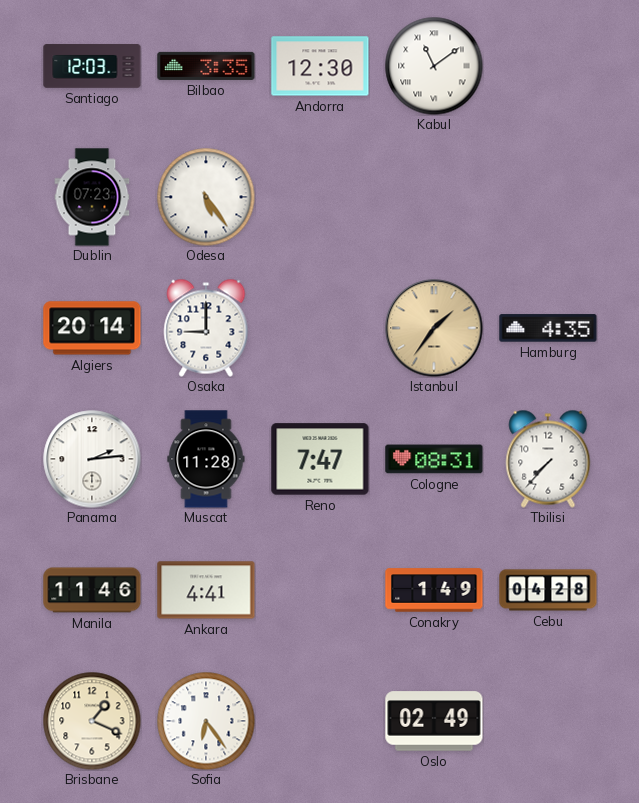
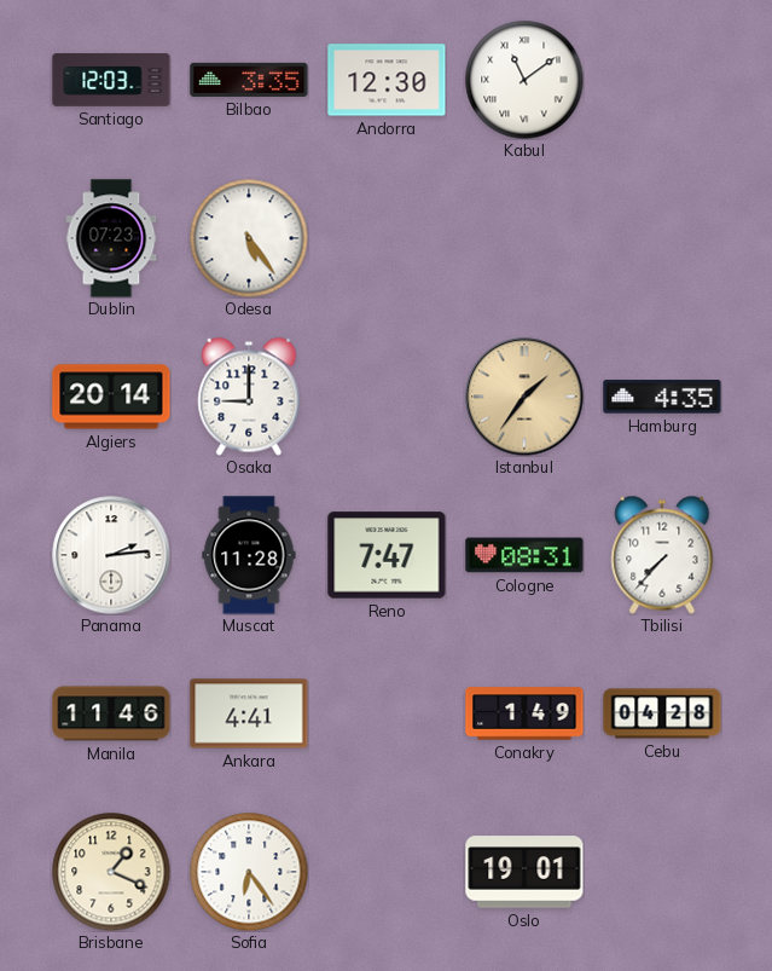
Oslo: 02:49 -> 19:01 (524, 872)
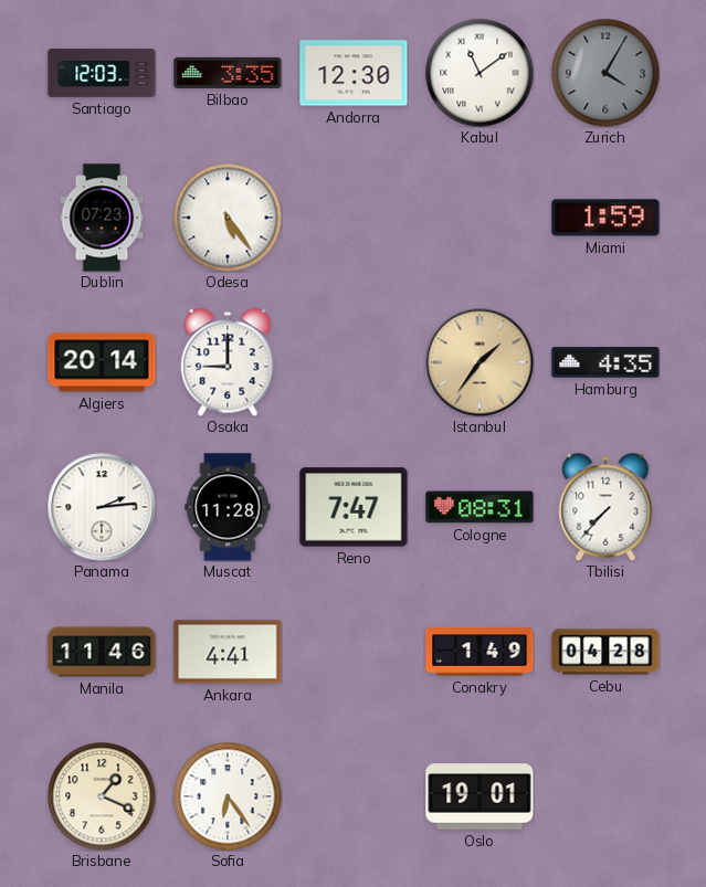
Zurich: none -> 4:05 (605, 73)
Miami: none -> 1:59 (605, 218)
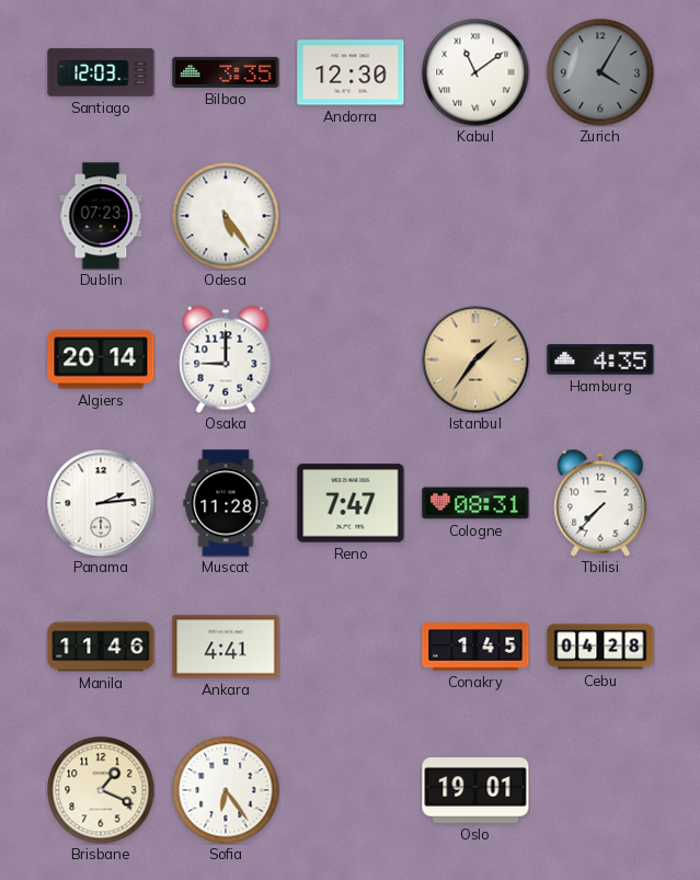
Miami: 1:59 -> none (605, 218)
Conakry: 1:49 -> 1:45 (475, 647)
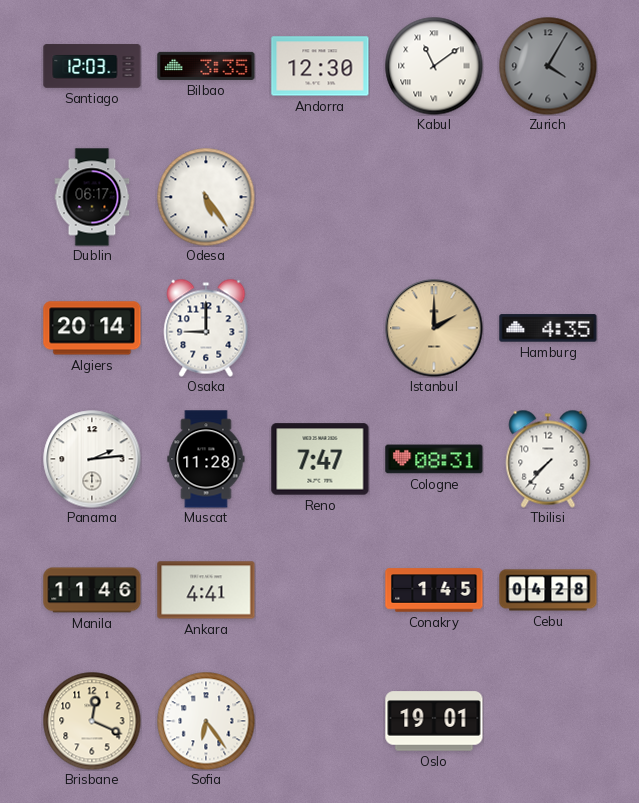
Dublin: 07:23 -> 06:17 (92, 197)
Istanbul: 1:36 -> 2:00 (434, 328)
Brisbane: 1:19 -> 12:19 (92, 721)
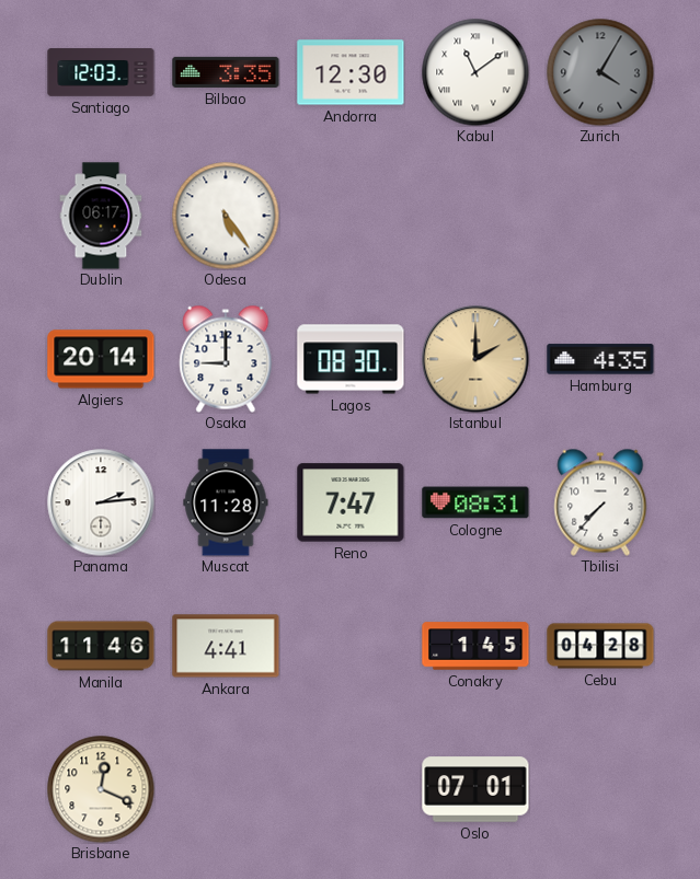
Lagos: none -> 08:30 (351, 359)
Sofia: 6:24 -> none (206, 721)
Oslo: 19:01 -> 07:01 (475, 789)
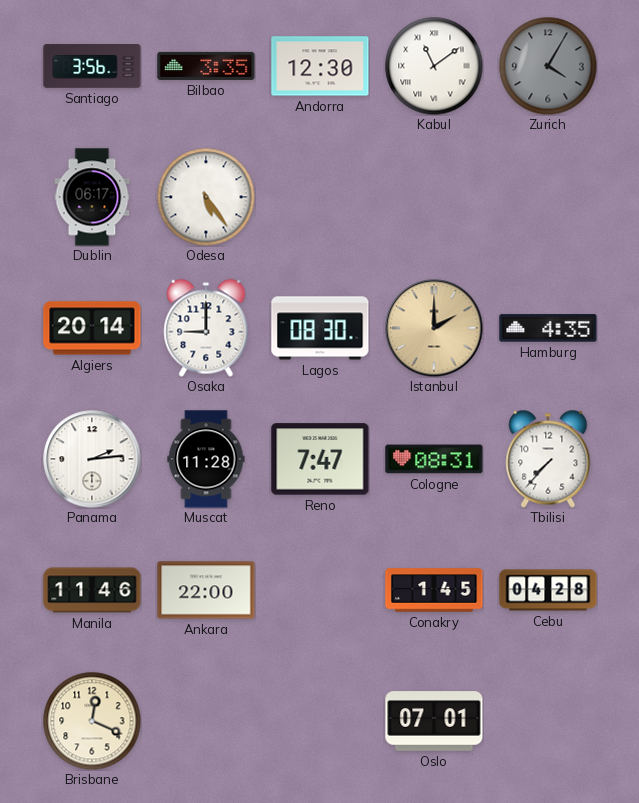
Santiago: 12:03 -> 3:56 (92, 66)
Ankara: 4:41 -> 22:00 (206, 590)
